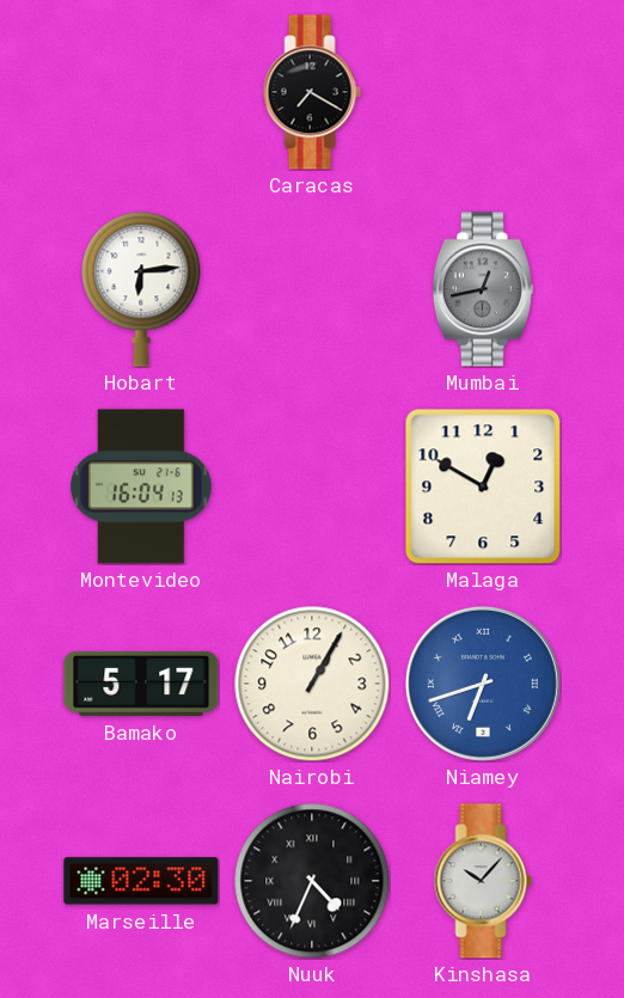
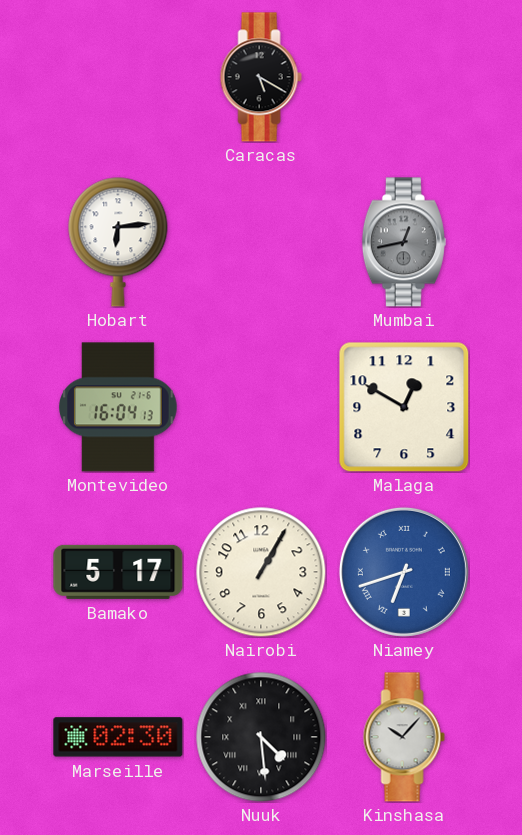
Caracas: 7:20 -> 5:20 (261, 77)
Nuuk: 4:34 -> 4:29 (261, 737)
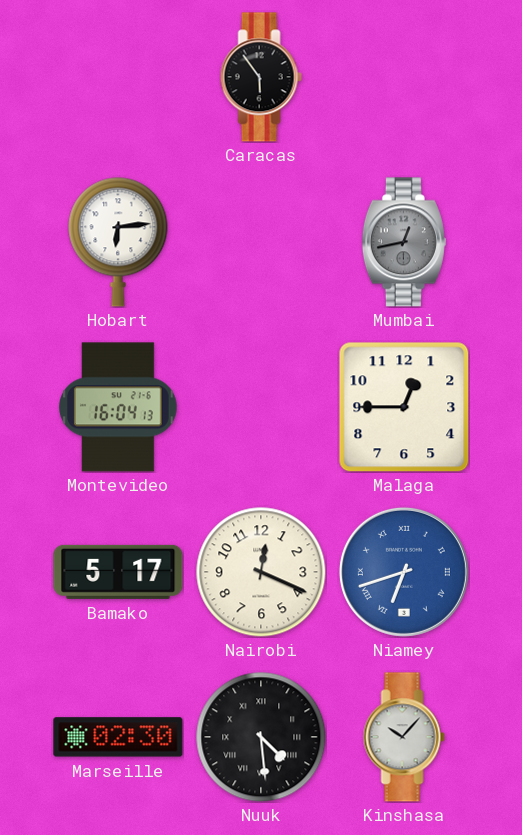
Caracas: 5:20 -> 5:54 (261, 77)
Malaga: 12:50 -> 12:45 (404, 407)
Nairobi: 1:05 -> 12:19 (261, 572)
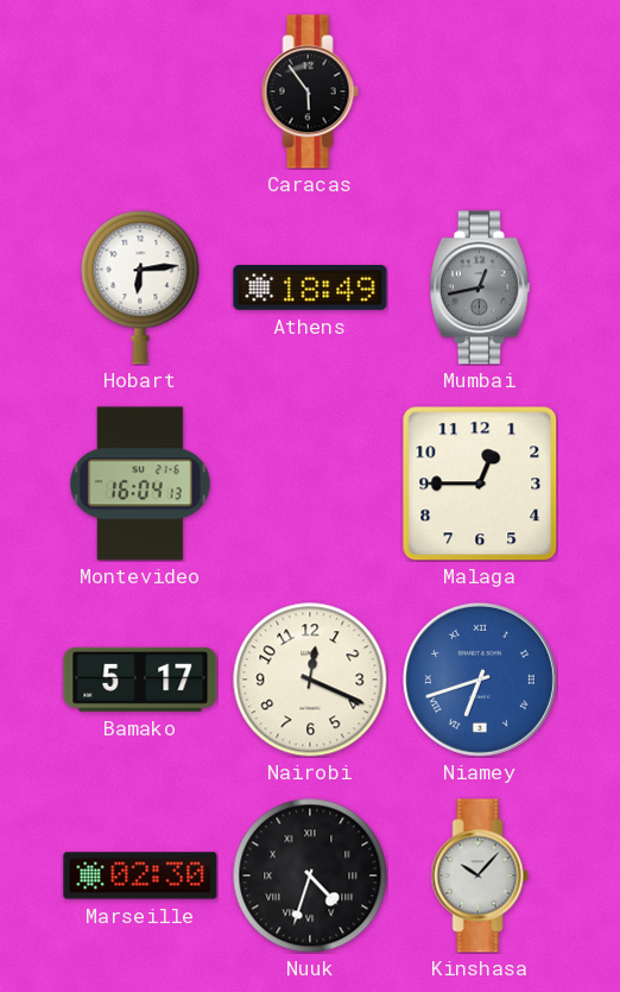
Athens: none -> 18:49 (310, 289)
Nuuk: 4:29 -> 4:33 (310, 876)
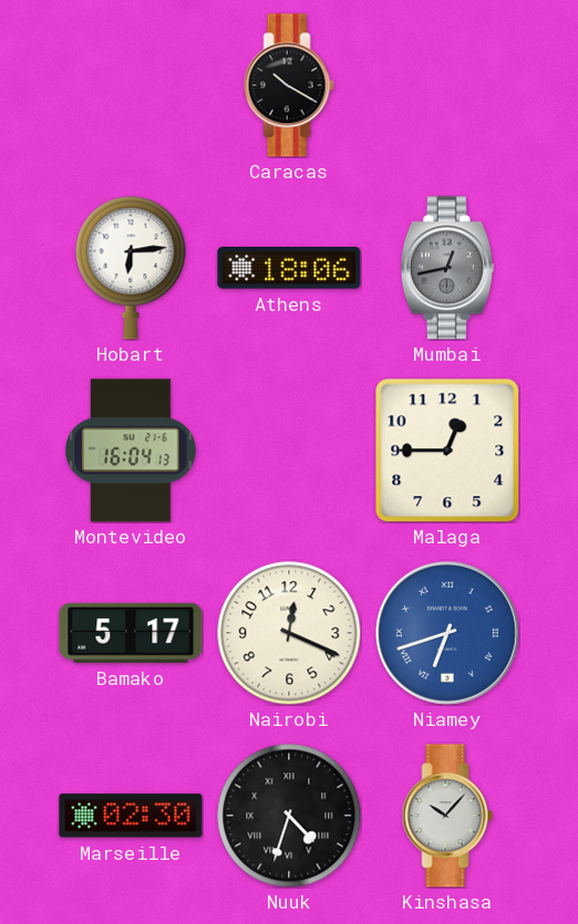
Caracas: 5:54 -> 10:20 (289, 85)
Athens: 18:49 -> 18:06 (289, 269)
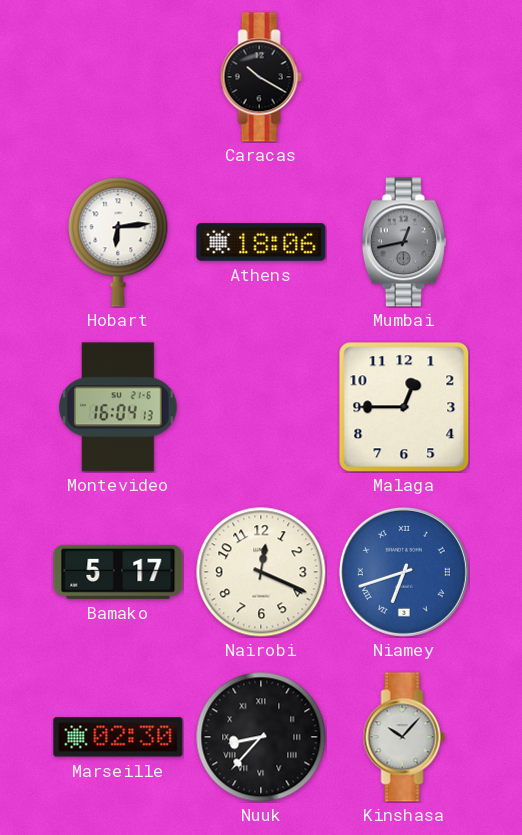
Nuuk: 4:33 -> 8:37 (261, 737)
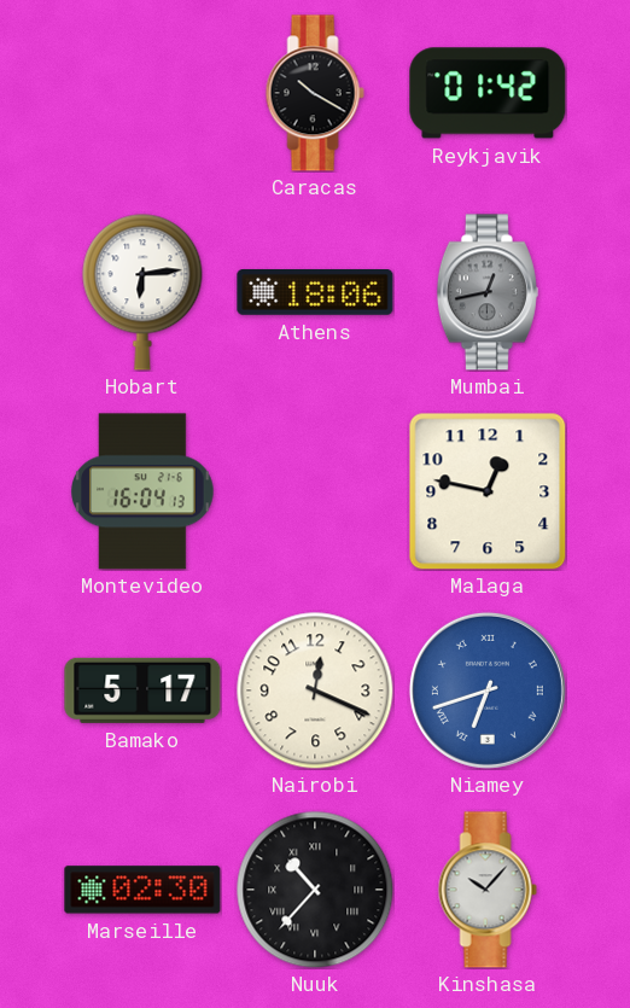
Reykjavik: none -> 01:42 (488, 93)
Malaga: 12:45 -> 12:47 (488, 491)
Nuuk: 8:37 -> 10:37 (315, 890)
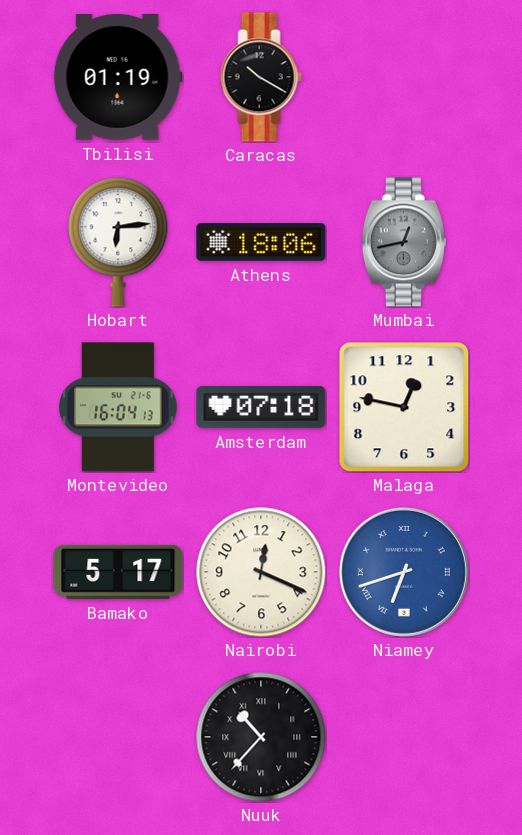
Tbilisi: none -> 01:19 (118, 78)
Reykjavik: 01:42 -> none (488, 93)
Amsterdam: none -> 07:18 (261, 407)
Marseille: 02:30 -> none (142, 890)
Kinshasa: 10:07 -> none (488, 890)
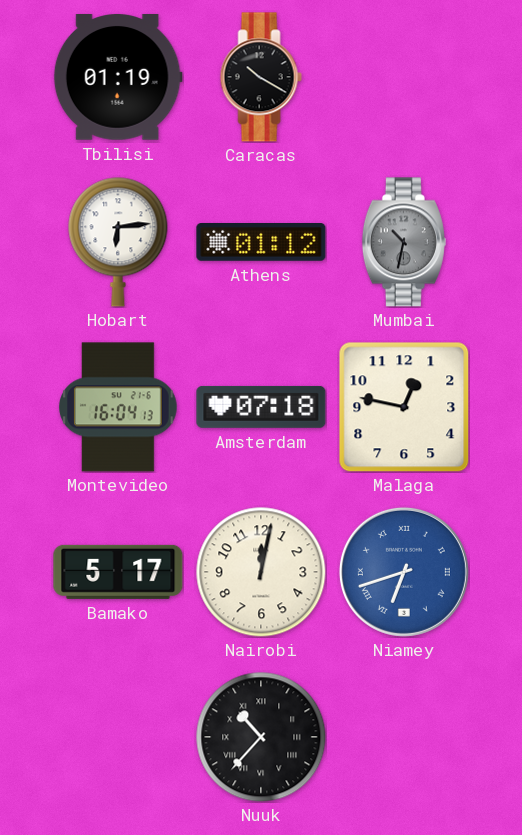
Athens: 18:06 -> 01:12 (261, 243)
Mumbai: 12:43 -> 10:32 (404, 242)
Nairobi: 12:19 -> 12:02 (261, 572)
